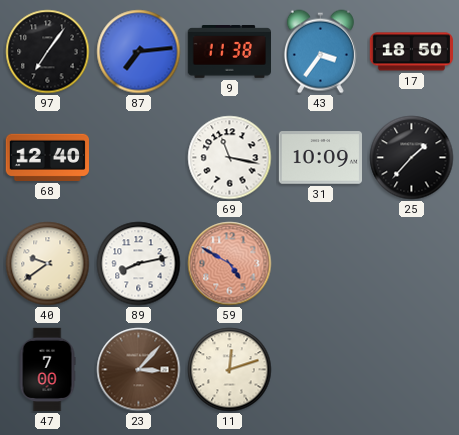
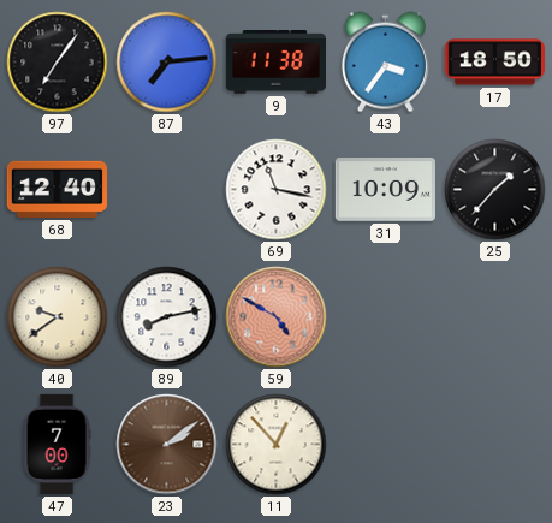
23: 3:07 -> 2:09 (167, 445)
11: 12:12 -> 12:53 (277, 445)
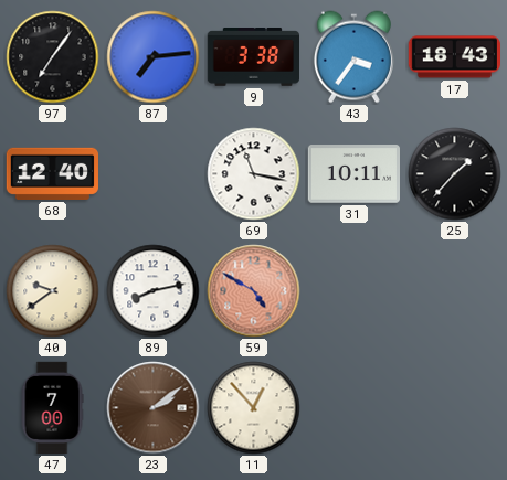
9: 11:38 -> 3:38 (253, 57)
17: 18:50 -> 18:43 (454, 57)
31: 10:09 -> 10:11 (353, 174)
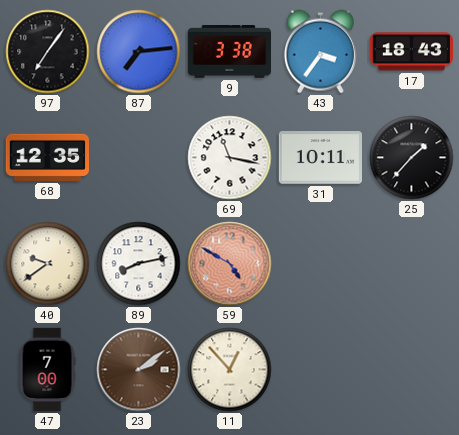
68: 12:40 -> 12:35 (47, 157)
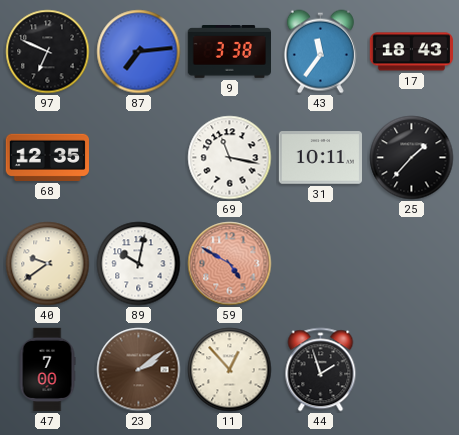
97: 7:06 -> 6:49 (48, 52)
43: 3:36 -> 11:36 (320, 52)
89: 8:13 -> 10:02 (139, 264)
44: none -> 1:57 (321, 370)
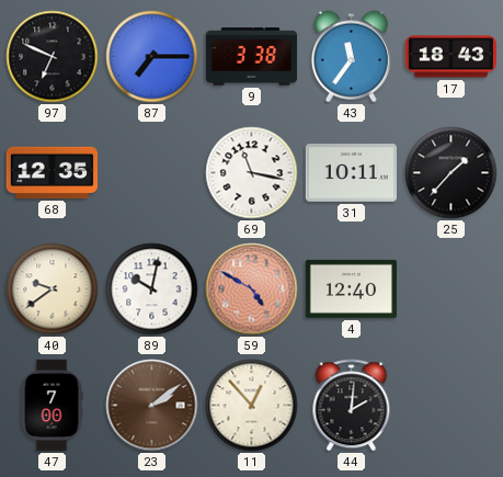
87: 7:14 -> 7:15 (152, 57)
4: none -> 12:40 (351, 288)
44: 1:57 -> 2:01 (352, 406)
